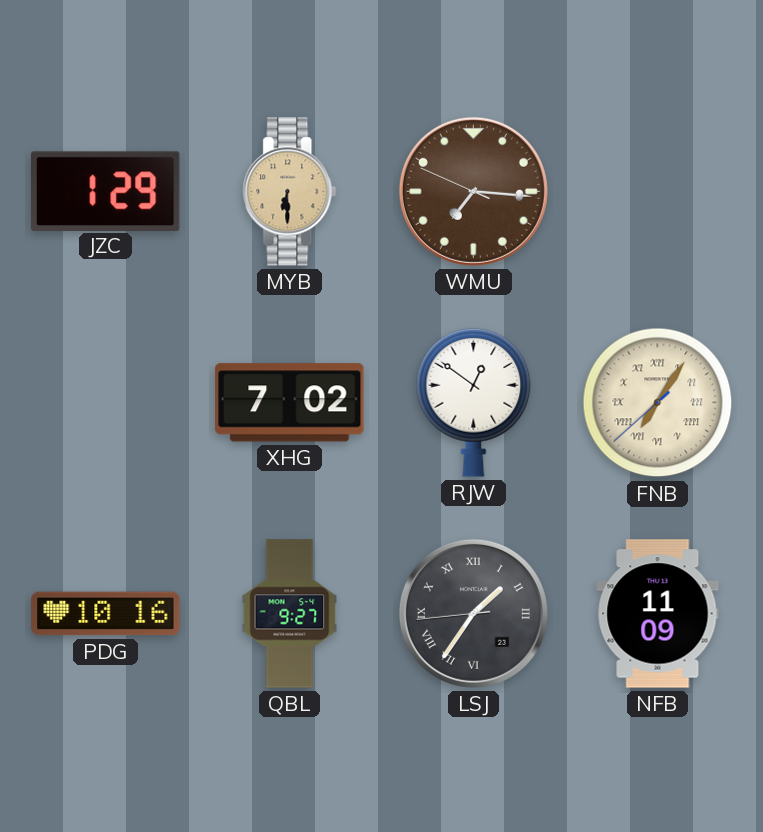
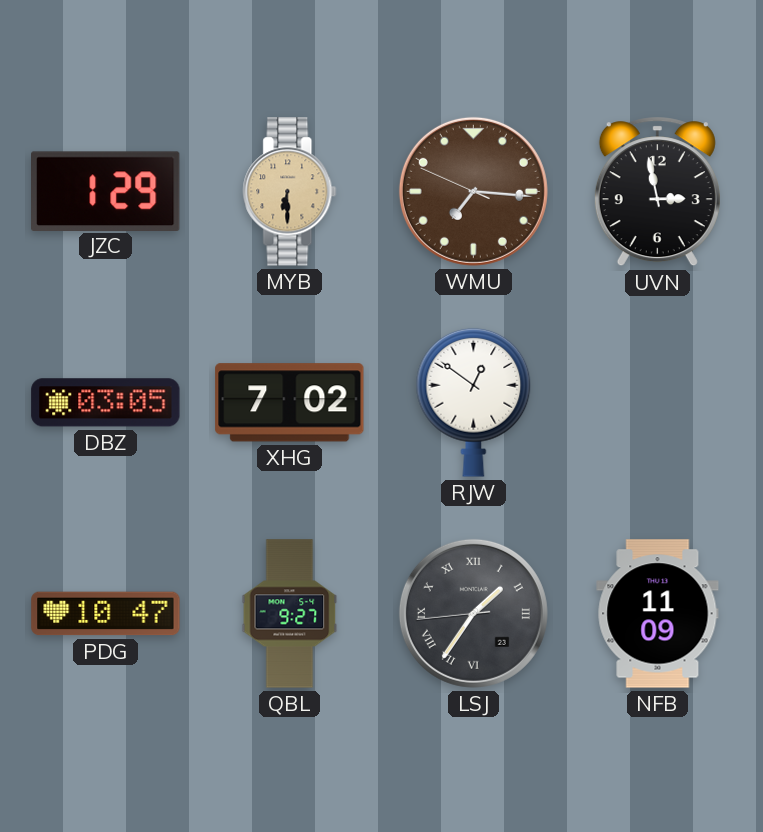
UVN: none -> 2:58 (657, 192)
DBZ: none -> 03:05 (106, 403)
FNB: 7:05 -> none (658, 403)
PDG: 10:16 -> 10:47 (106, 614)
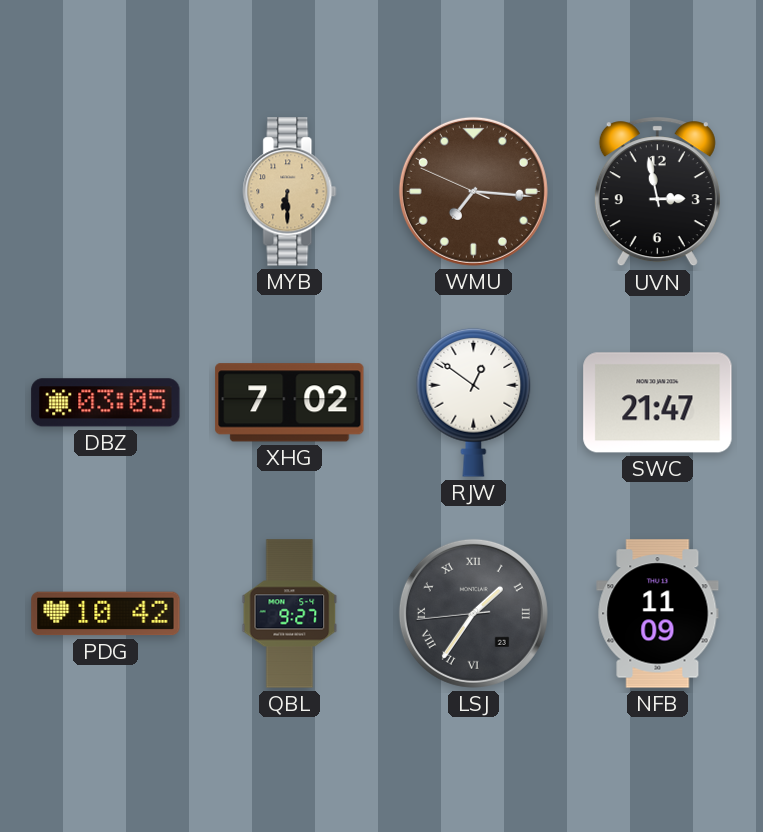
JZC: 1:29 -> none (106, 191)
SWC: none -> 21:47 (658, 403)
PDG: 10:47 -> 10:42 (106, 614)
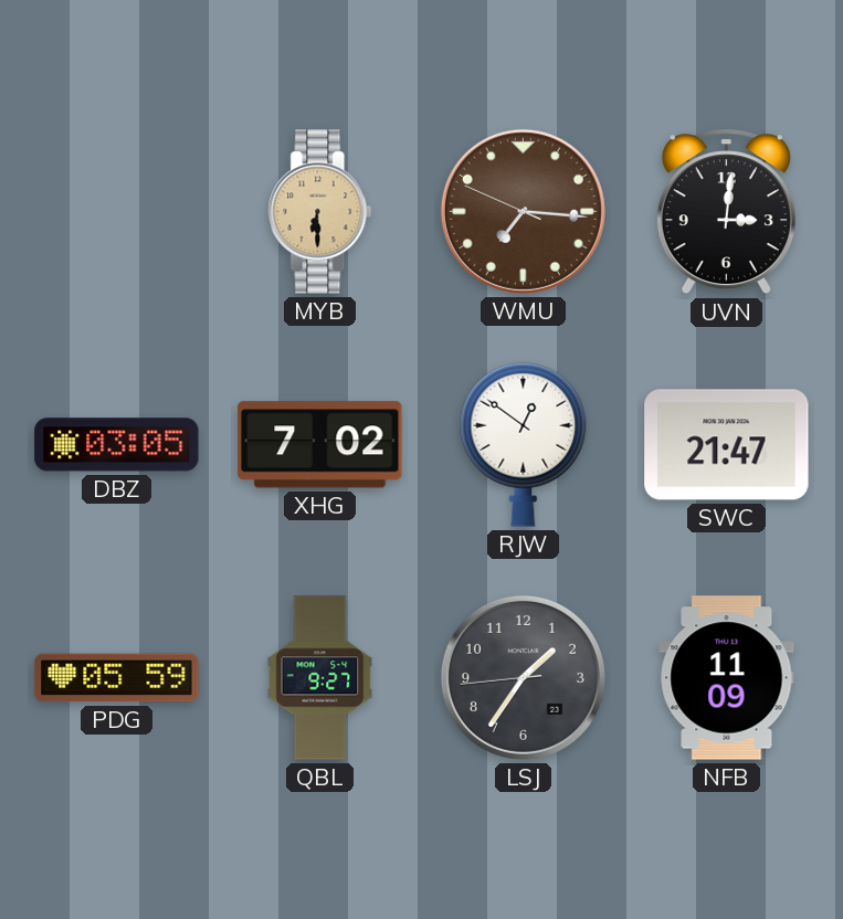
UVN: 2:58 -> 3:01 (726, 212)
PDG: 10:42 -> 05:59 (117, 678)
LSJ numerals: Roman -> Arabic (523, 677)
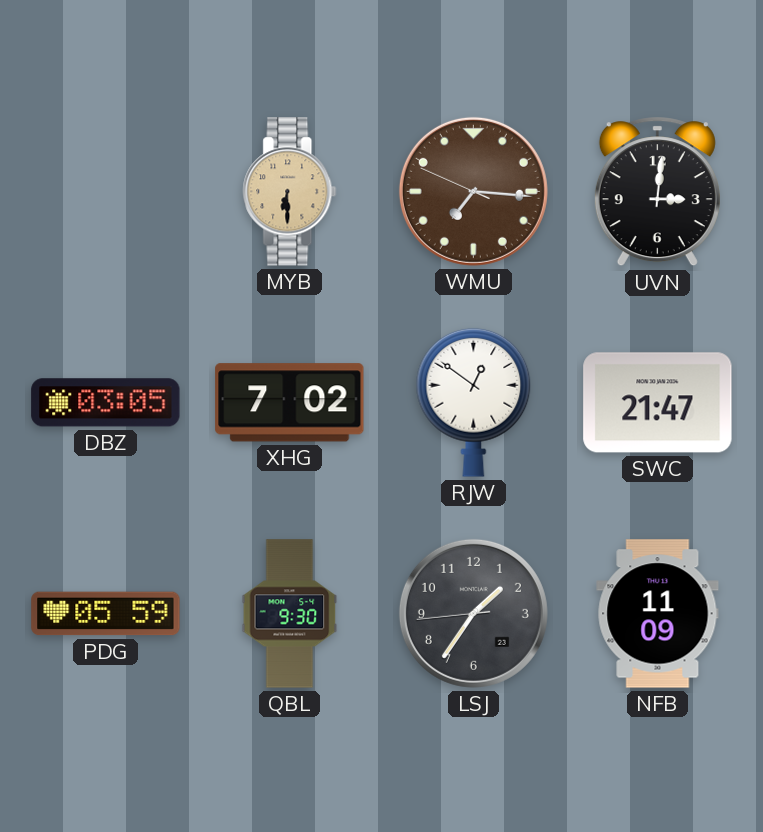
QBL: 9:27 -> 9:30 (290, 614)
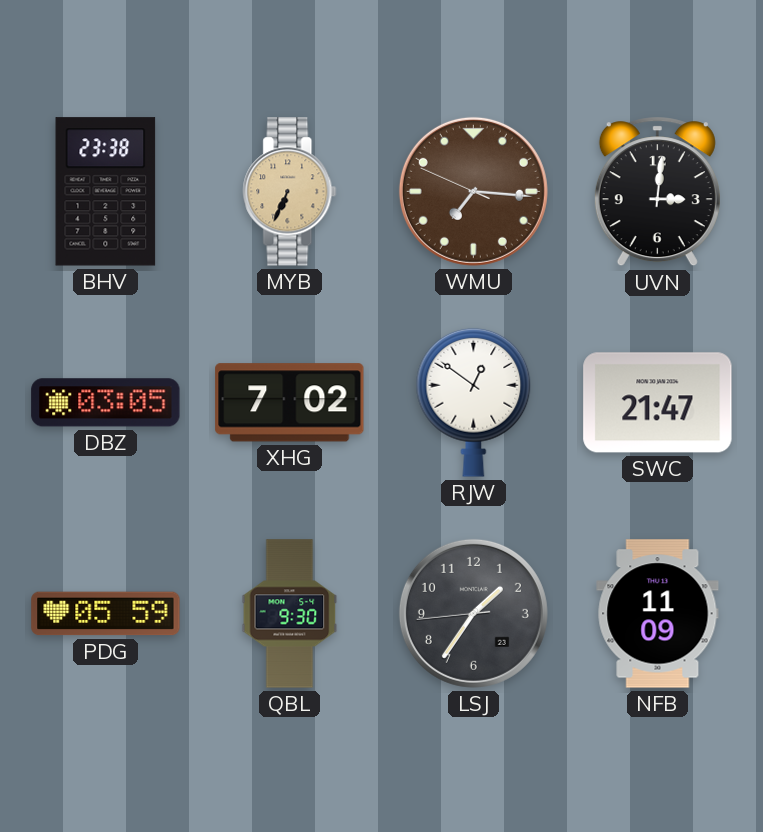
BHV: none -> 23:38 (106, 192)
MYB: 6:30 -> 6:34 (290, 192)
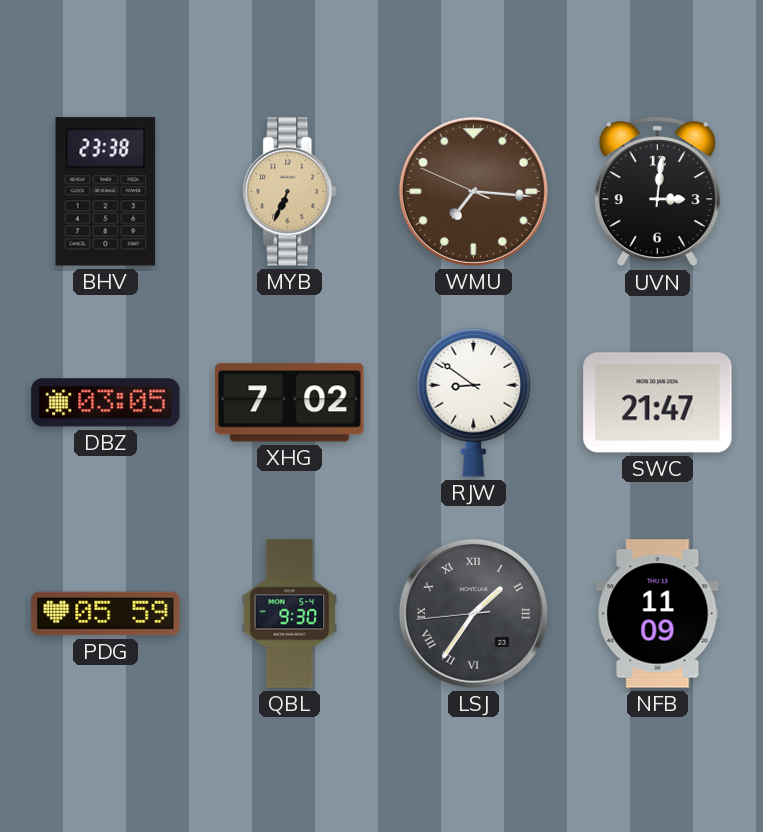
RJW: 12:51 -> 8:51 (474, 402)
LSJ numerals: Arabic -> Roman (473, 613)
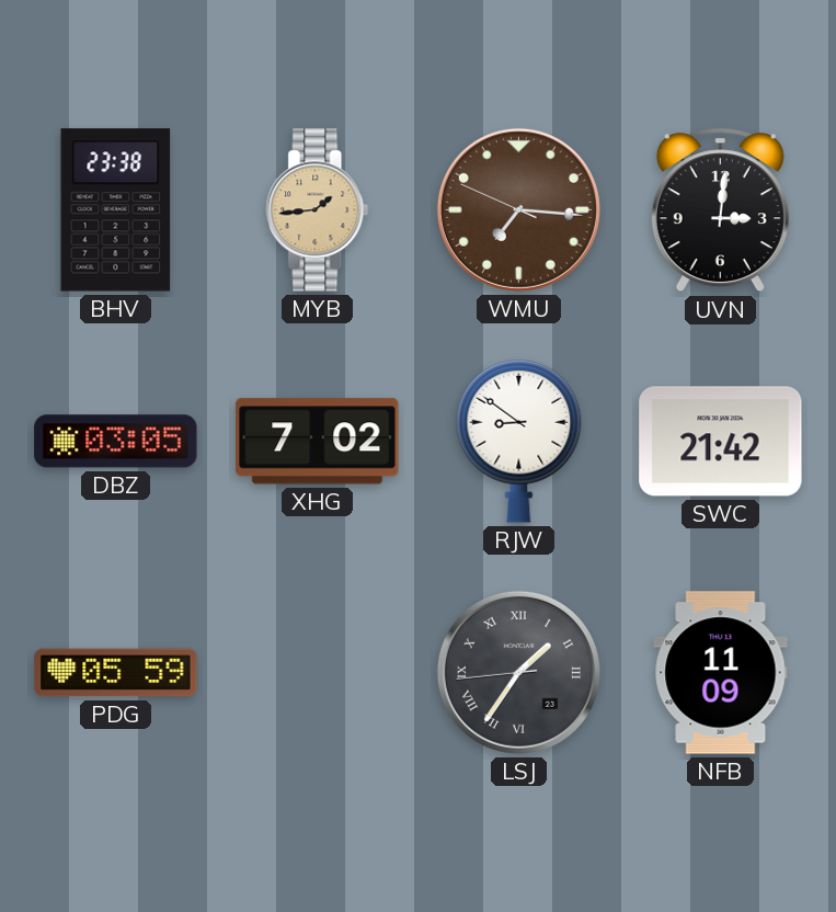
MYB: 6:34 -> 1:44 (318, 210)
SWC: 21:47 -> 21:42 (721, 442)
QBL: 9:30 -> none (290, 614)
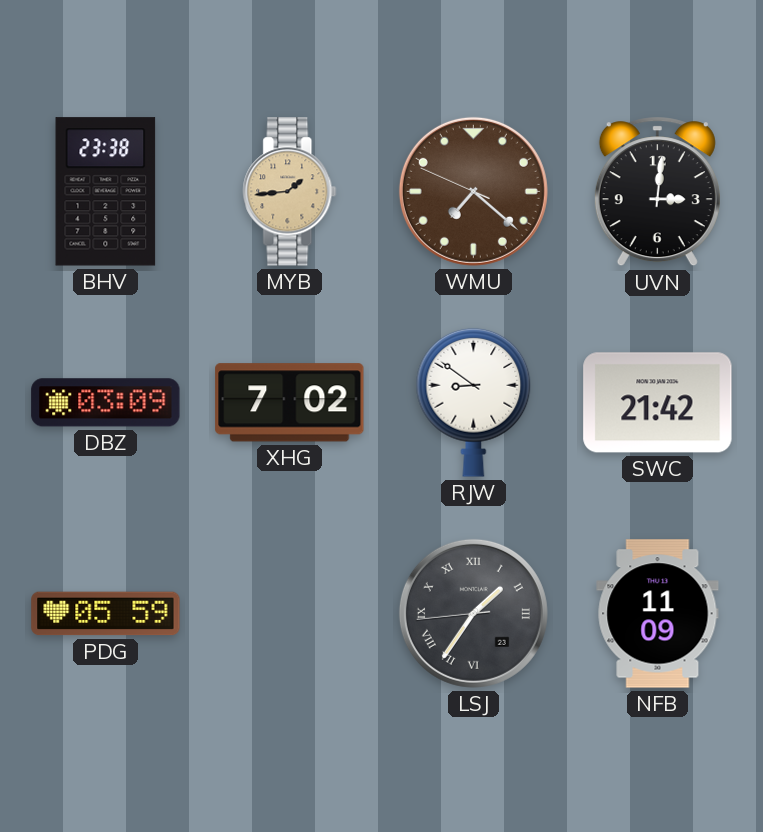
WMU: 7:15 -> 7:21 (473, 191)
DBZ: 03:05 -> 03:09 (106, 403)
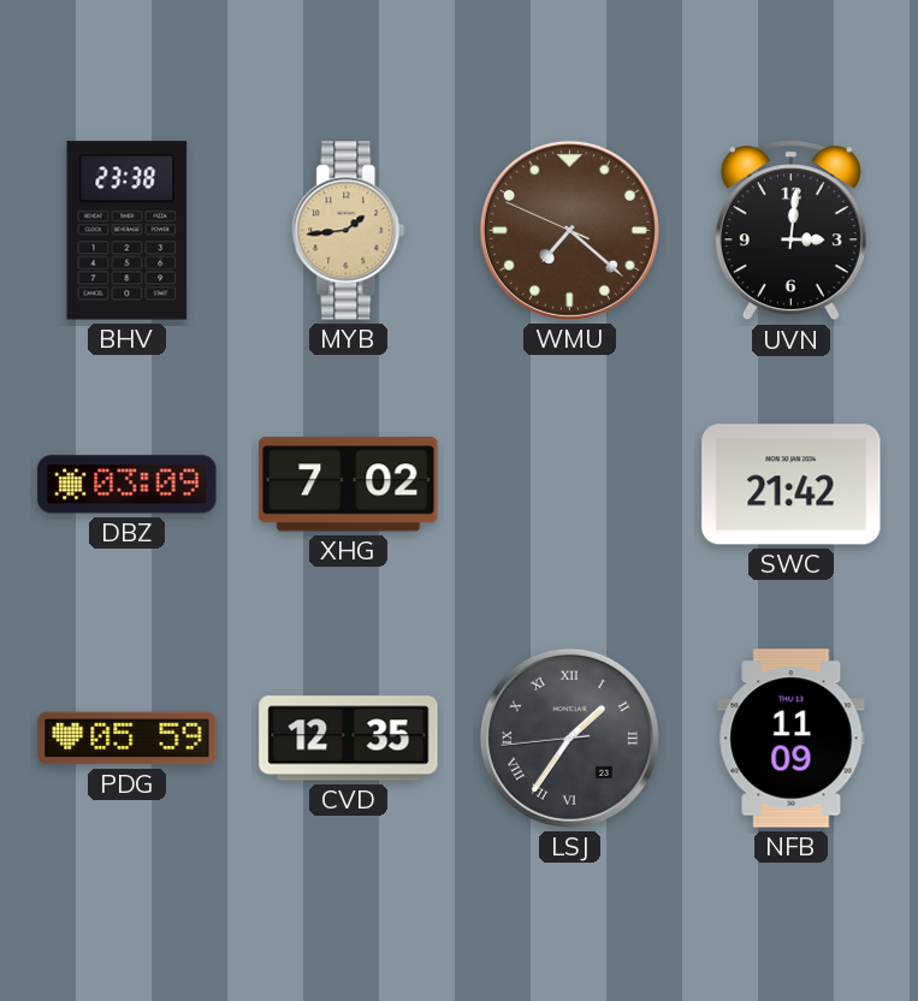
RJW: 8:51 -> none (474, 402)
CVD: none -> 12:35 (349, 739)
